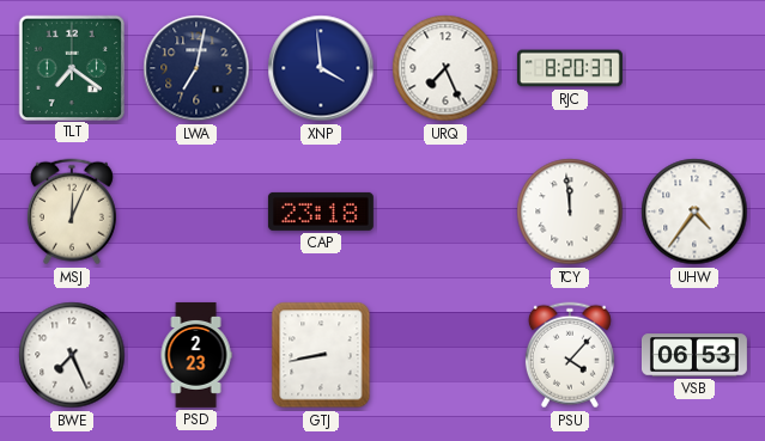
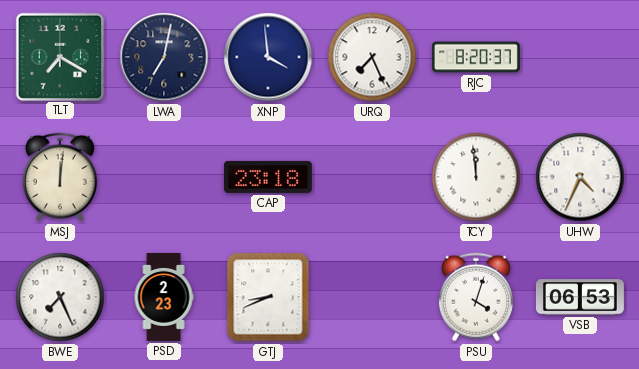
TLT: 7:21 -> 7:20 (60, 56)
MSJ: 12:04 -> 12:01 (60, 177)
UHW: 4:36 -> 4:34 (580, 177)
GTJ: 8:43 -> 8:41 (268, 297)
PSU: 4:07 -> 4:03 (476, 297)
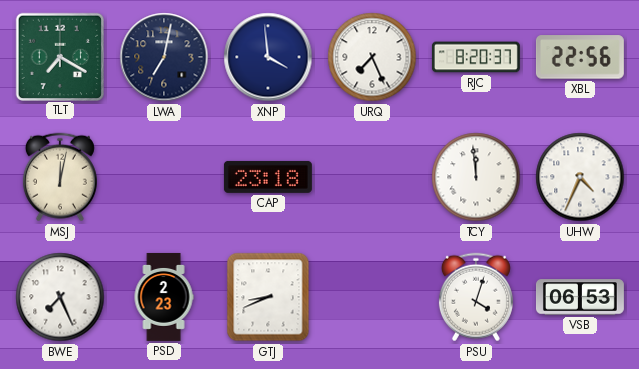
XBL: none -> 22:56 (580, 57)
MSJ: 12:01 -> 12:02 (60, 177)
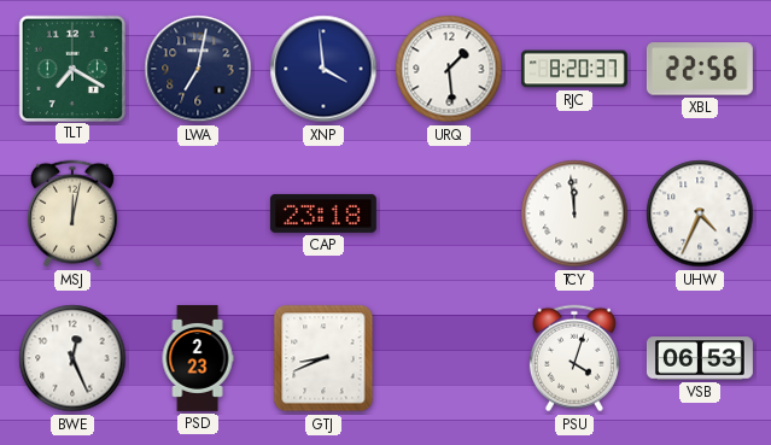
URQ: 7:26 -> 1:29 (449, 69)
BWE: 7:26 -> 12:26 (72, 358)
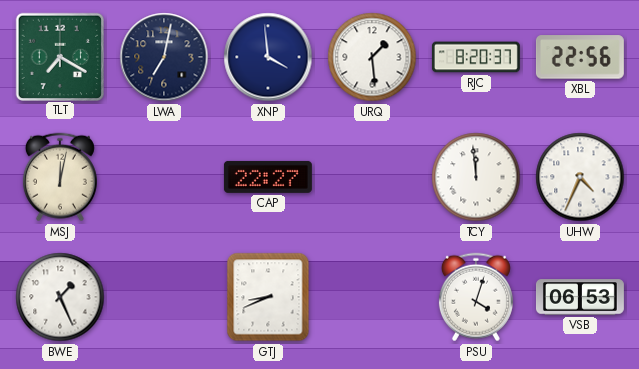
CAP: 23:18 -> 22:27 (268, 177)
BWE: 12:26 -> 1:26 (60, 297)
PSD: 2:23 -> none (198, 358)
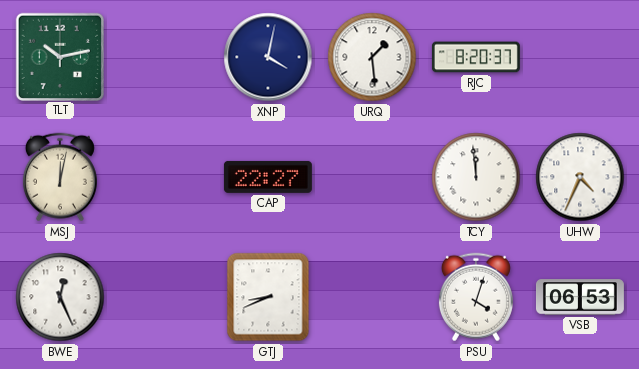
TLT: 7:20 -> 10:13 (60, 56)
LWA: 7:02 -> none (164, 57)
XNP: 3:59 -> 4:02 (268, 57)
XBL: 22:56 -> none (580, 57)
BWE: 1:26 -> 12:26 (60, 297)
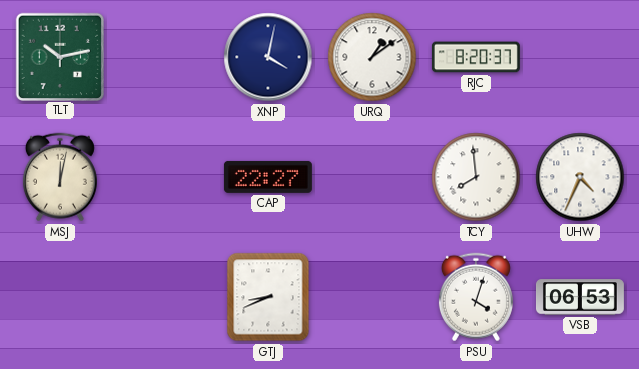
URQ: 1:29 -> 1:09 (372, 57)
TCY: 11:59 -> 7:59 (476, 177)
BWE: 12:26 -> none (60, 297)
